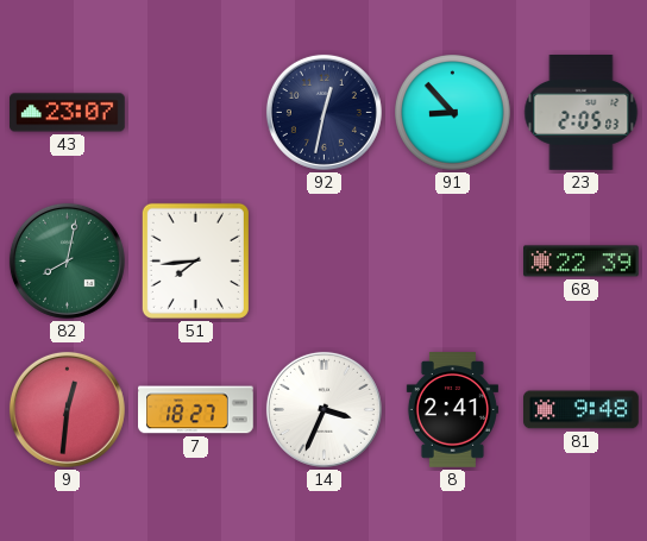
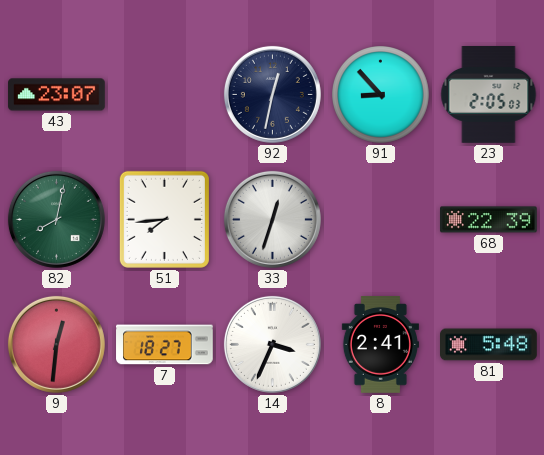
33: none -> 12:33 (272, 219)
81: 9:48 -> 5:48 (489, 345)
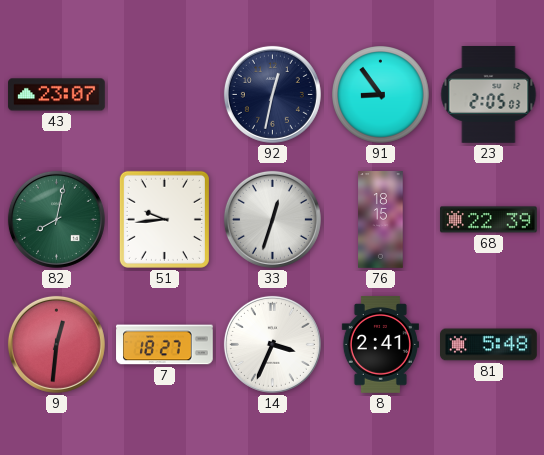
91: 8:53 -> 8:54 (381, 95)
51: 7:44 -> 9:44 (164, 219)
76: none -> 18:15 (381, 220)
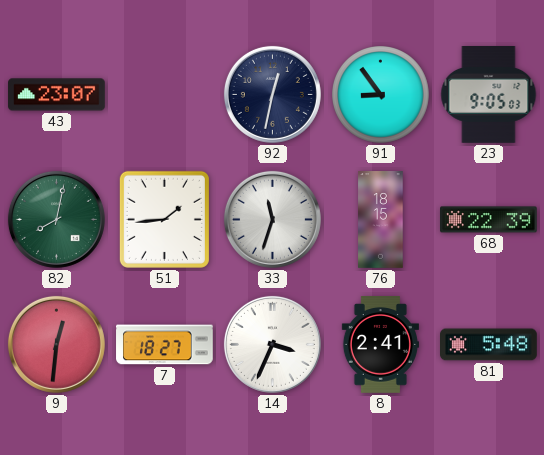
23: 2:05 -> 9:05 (489, 95)
51: 9:44 -> 1:44 (164, 219)
33: 12:33 -> 11:33 (272, 219)
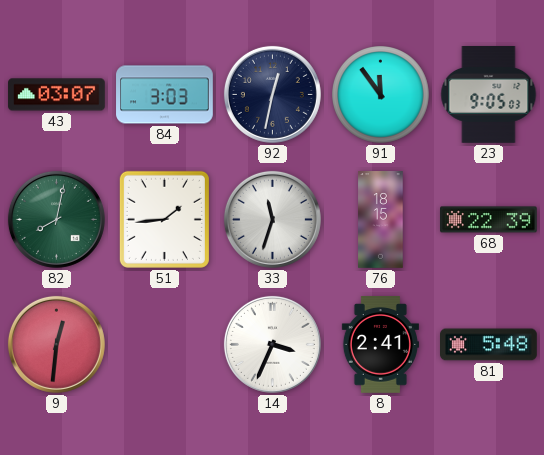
43: 23:07 -> 03:07 (57, 95)
84: none -> 3:03 (165, 95)
91: 8:54 -> 11:54 (381, 95)
7: 18:27 -> none (165, 345)
